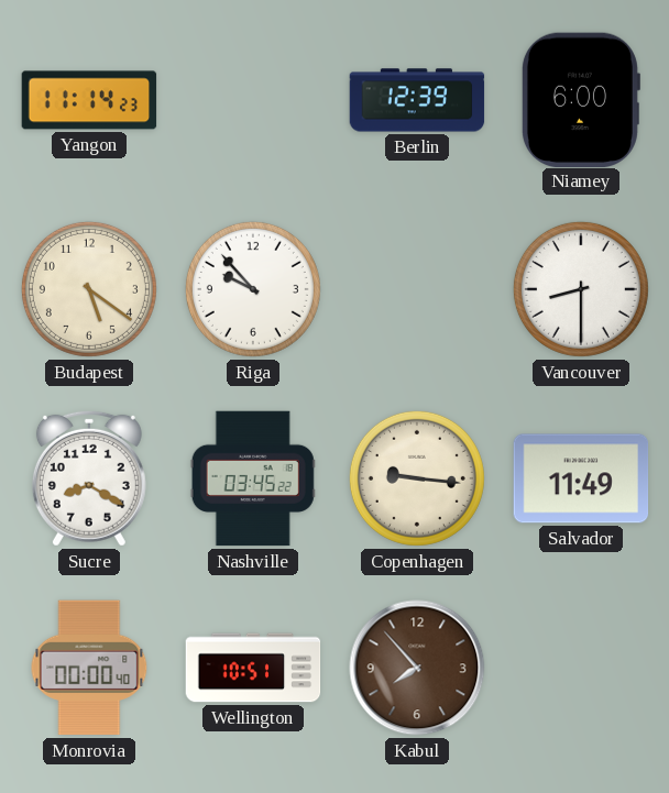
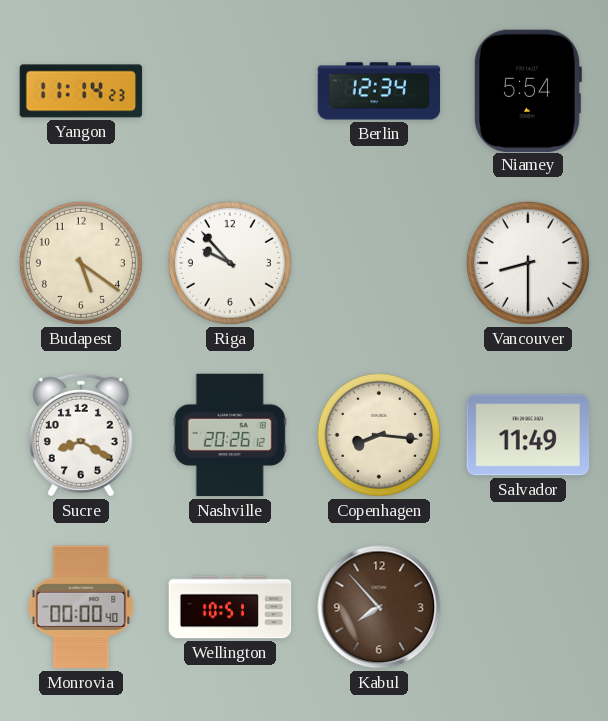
Berlin: 12:39 -> 12:34 (379, 91)
Niamey: 6:00 -> 5:54 (527, 90)
Nashville: 03:45 -> 20:26 (230, 435)
Copenhagen: 9:16 -> 8:16 (379, 435)
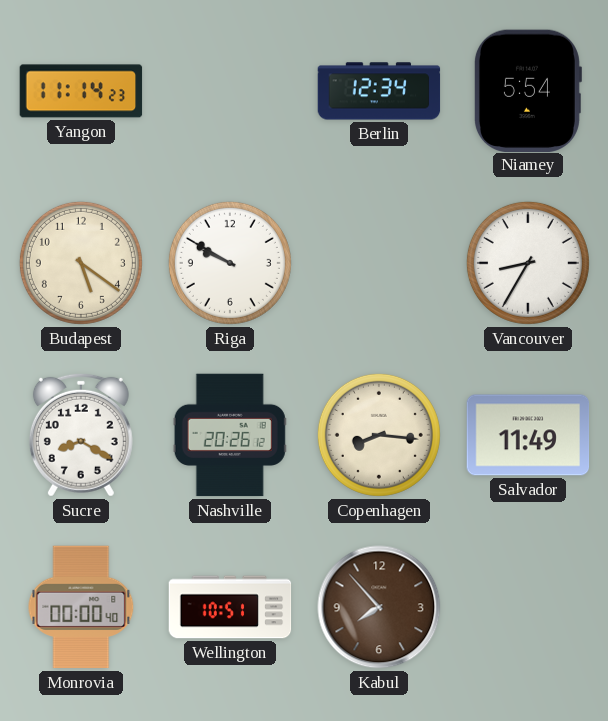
Riga: 9:53 -> 9:50 (230, 263)
Vancouver: 8:30 -> 8:35 (528, 263)
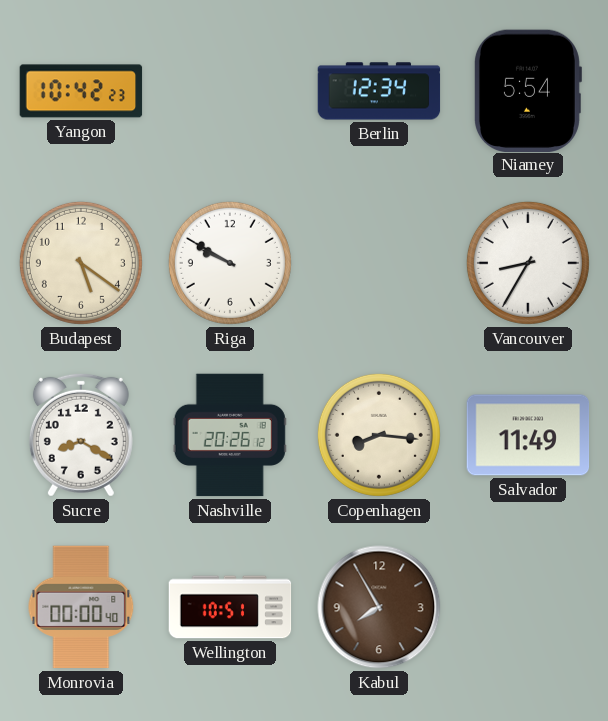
Yangon: 11:14 -> 10:42 (81, 91)
Kabul: 7:53 -> 7:55 (379, 607)
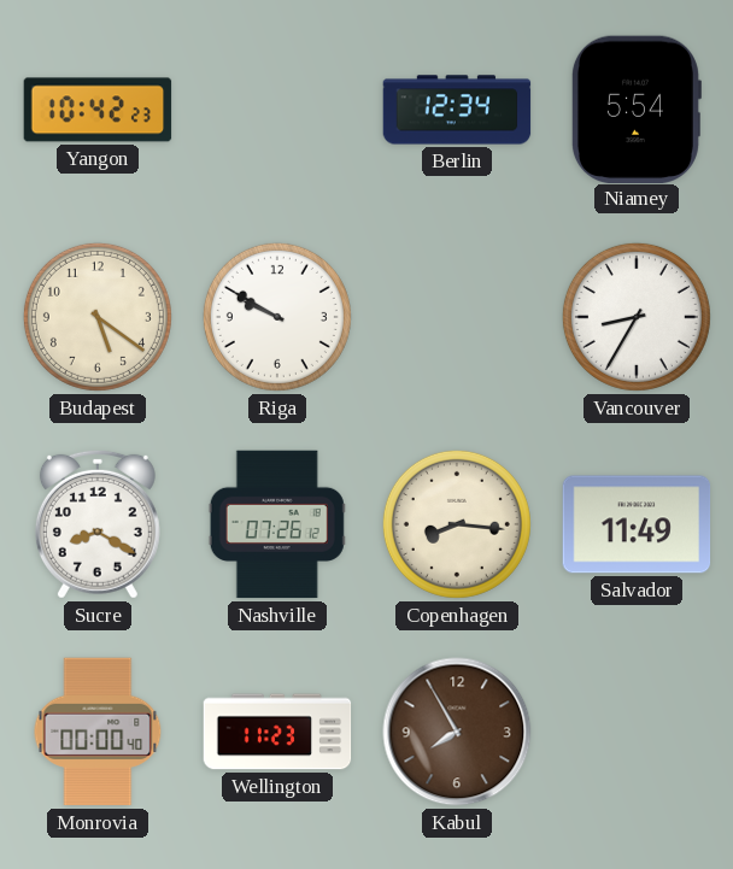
Nashville: 20:26 -> 07:26 (277, 524)
Wellington: 10:51 -> 11:23 (277, 732)
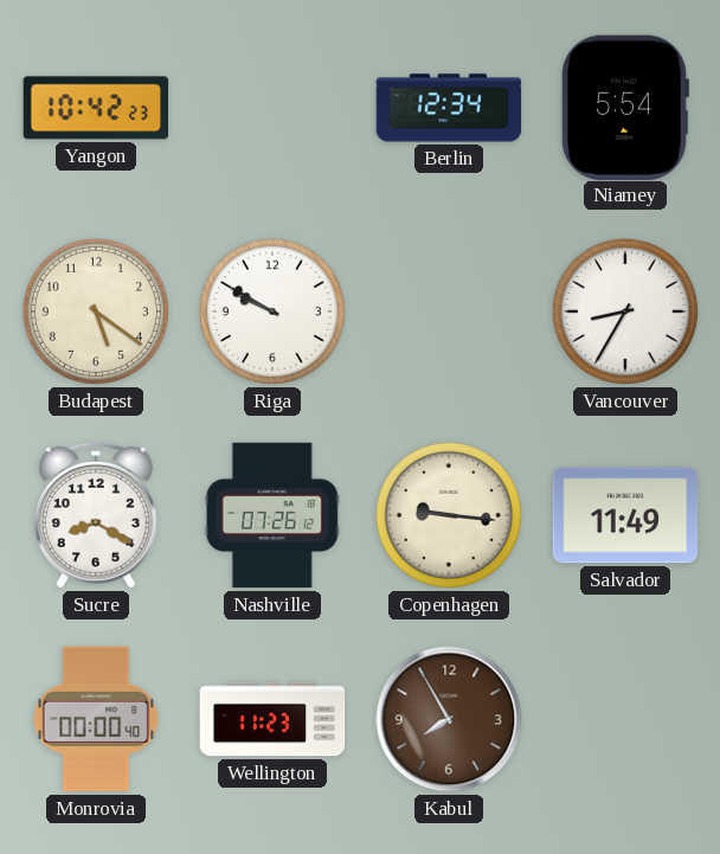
Copenhagen: 8:16 -> 9:16 (449, 515)
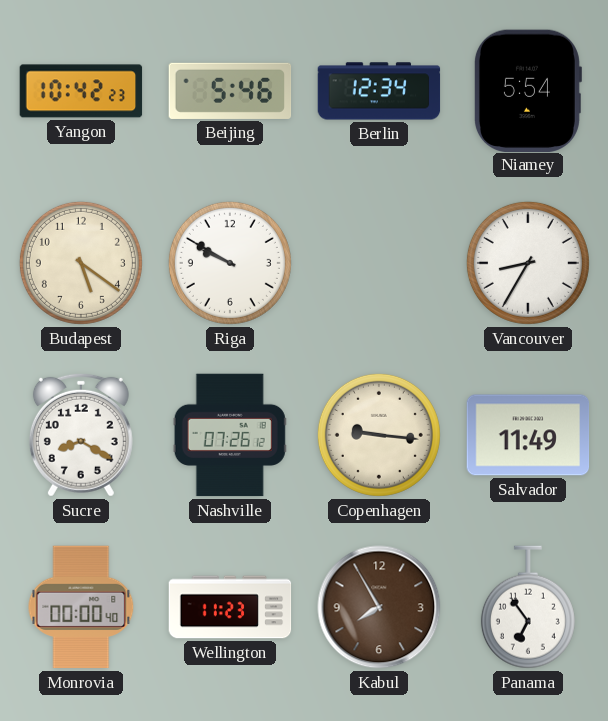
Beijing: none -> 5:46 (230, 91)
Panama: none -> 6:54 (528, 607)
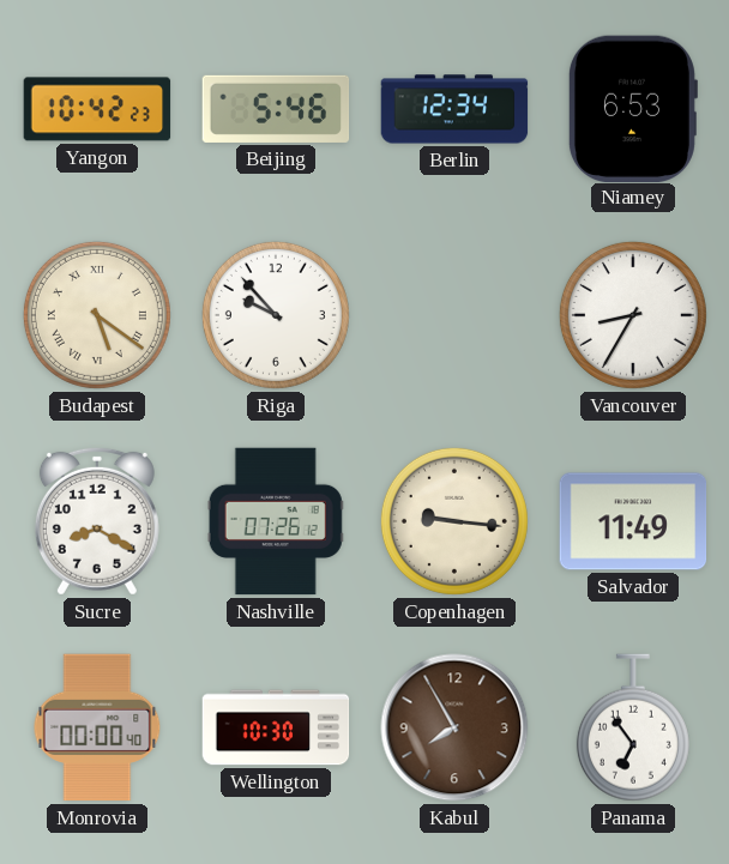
Niamey: 5:54 -> 6:53 (632, 108)
Budapest numerals: Arabic -> Roman (97, 315)
Riga: 9:50 -> 9:53 (276, 315)
Wellington: 11:23 -> 10:30 (276, 727)
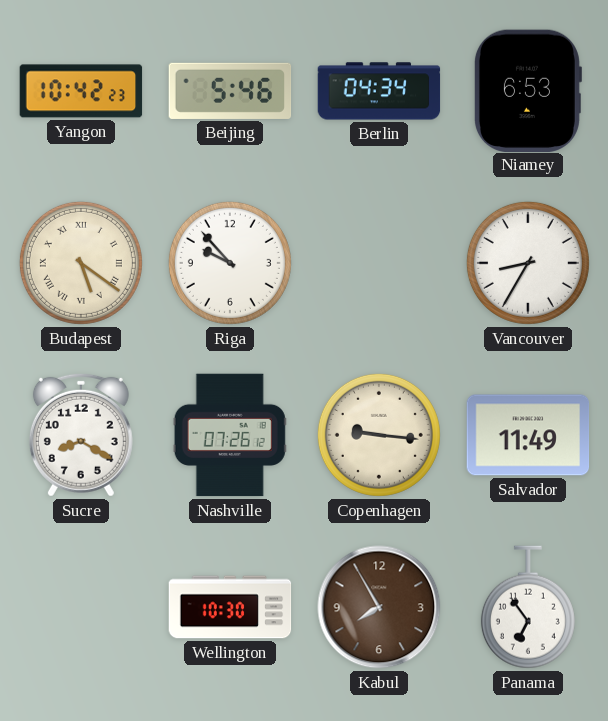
Berlin: 12:34 -> 04:34 (379, 91)
Monrovia: 00:00 -> none (97, 727)
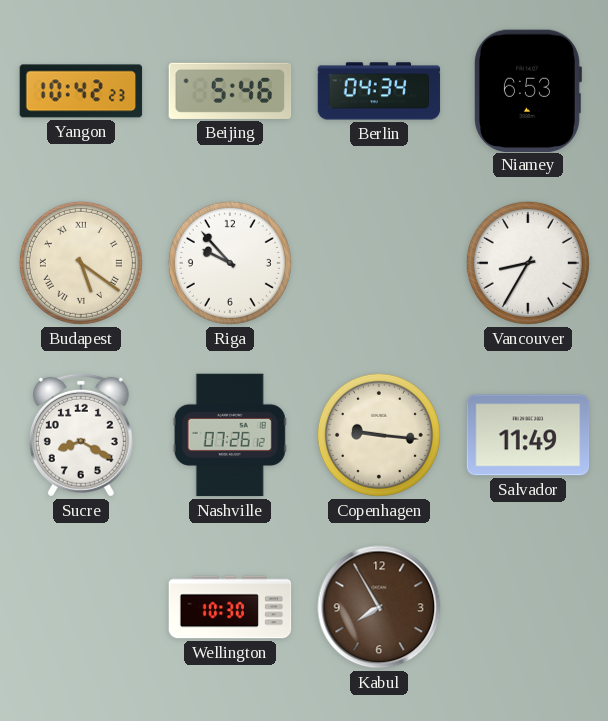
Panama: 6:54 -> none (528, 607)
